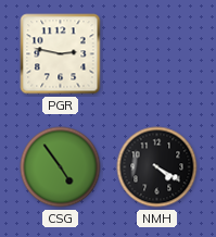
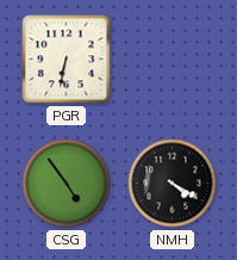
PGR: 2:47 -> 6:32 (67, 60)
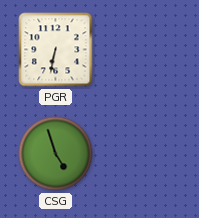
CSG: 4:54 -> 4:57 (56, 154)
NMH: 4:20 -> none (173, 184)
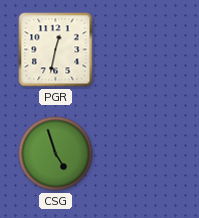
PGR: 6:32 -> 12:32 (56, 50)
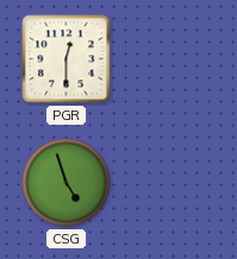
PGR: 12:32 -> 12:30 (67, 59)
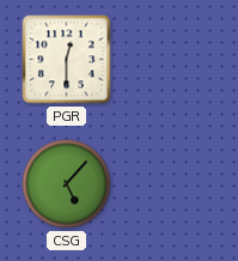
CSG: 4:57 -> 5:07 (67, 184)
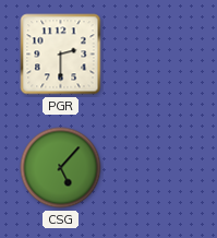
PGR: 12:30 -> 2:30 (61, 55)
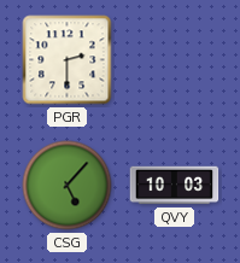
QVY: none -> 10:03 (175, 186)
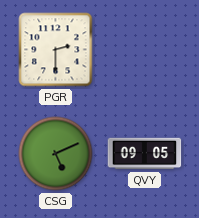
CSG: 5:07 -> 5:11 (56, 154)
QVY: 10:03 -> 09:05 (145, 154)
